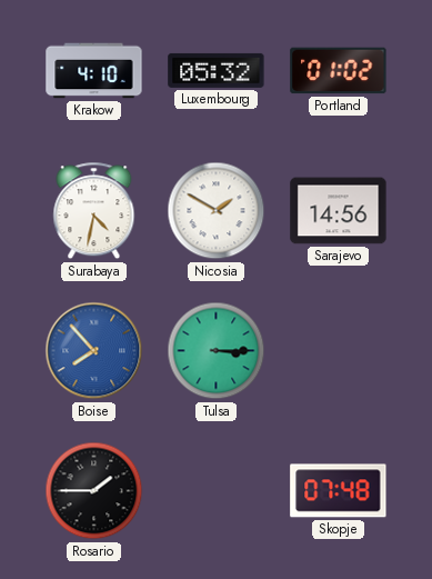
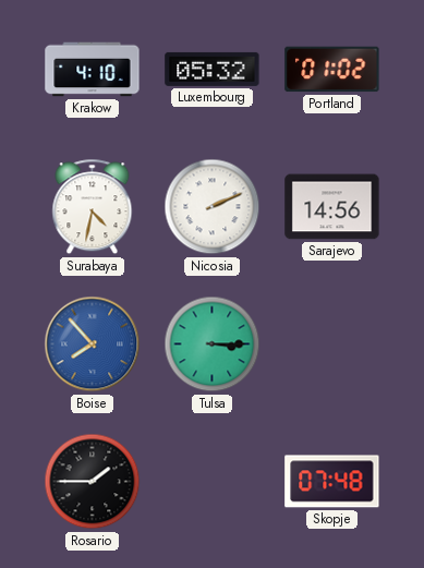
Nicosia: 1:50 -> 2:11 (213, 207)
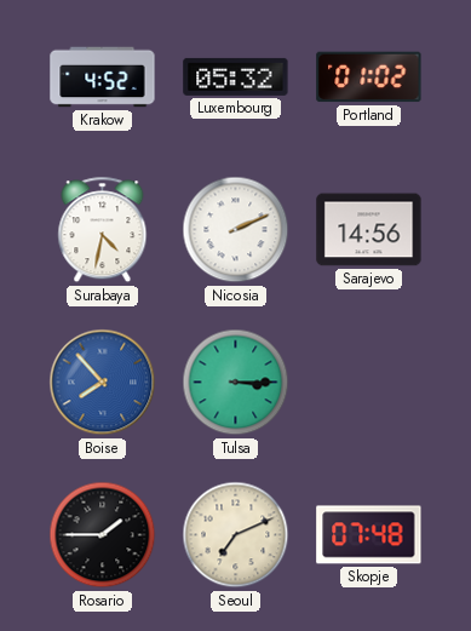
Krakow: 4:10 -> 4:52 (103, 78)
Seoul: none -> 7:11 (236, 535)
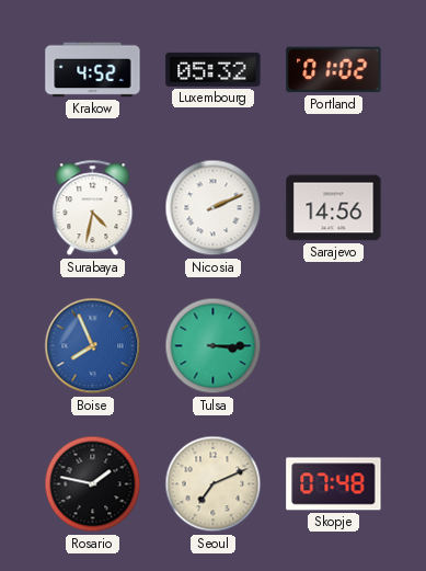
Boise: 7:53 -> 7:56 (93, 346)
Rosario: 1:45 -> 1:47 (93, 484)
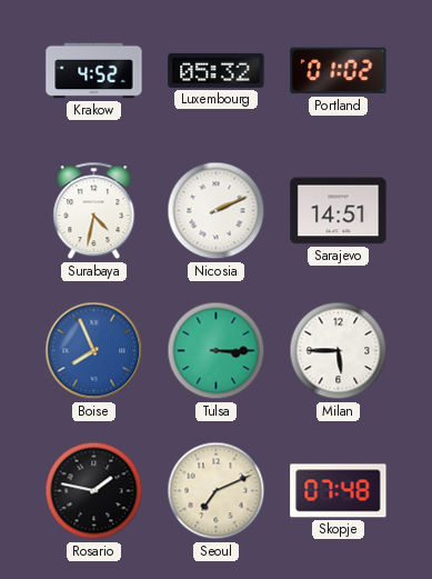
Sarajevo: 14:56 -> 14:51 (339, 211)
Milan: none -> 5:45 (339, 351)
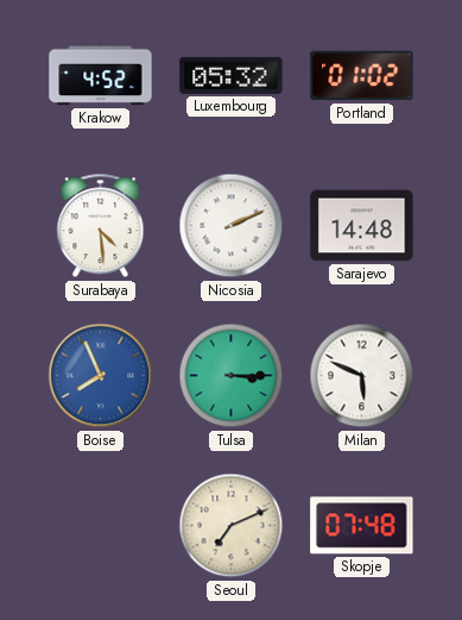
Surabaya: 4:32 -> 4:29 (101, 226)
Sarajevo: 14:51 -> 14:48 (362, 226)
Milan: 5:45 -> 5:49 (362, 376)
Rosario: 1:47 -> none (94, 491)
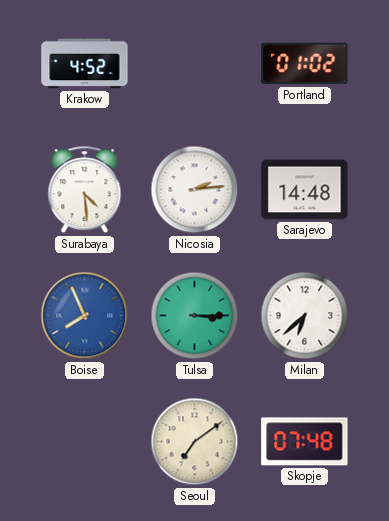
Luxembourg: 05:32 -> none (232, 75)
Nicosia: 2:11 -> 2:14 (195, 190)
Milan: 5:49 -> 6:38 (305, 316)
Seoul: 7:11 -> 7:09 (195, 442)
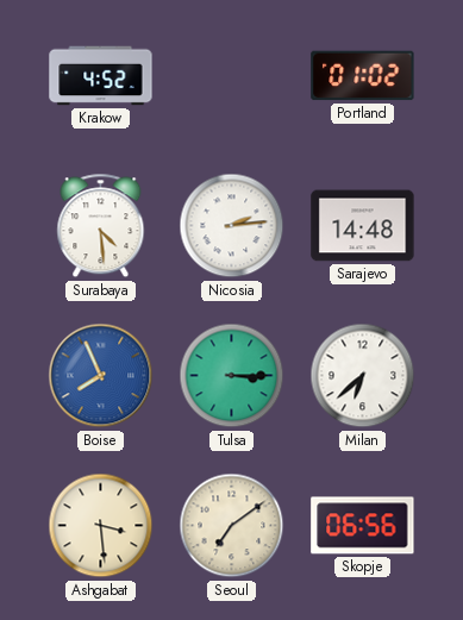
Ashgabat: none -> 3:29 (101, 526)
Skopje: 07:48 -> 06:56 (363, 526)
